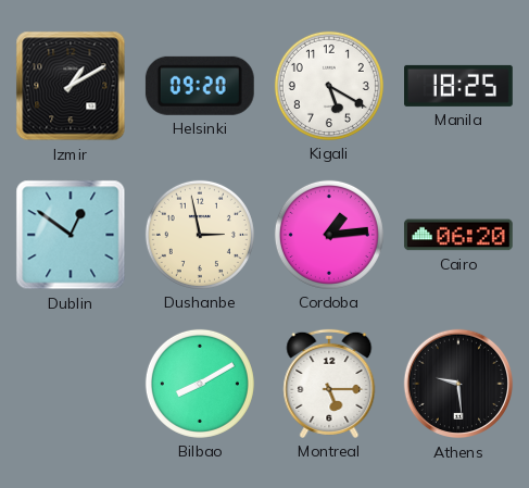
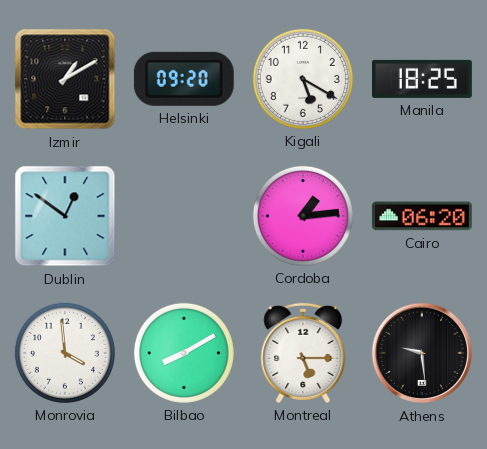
Dushanbe: 2:58 -> none (200, 235)
Monrovia: none -> 3:59 (65, 353)
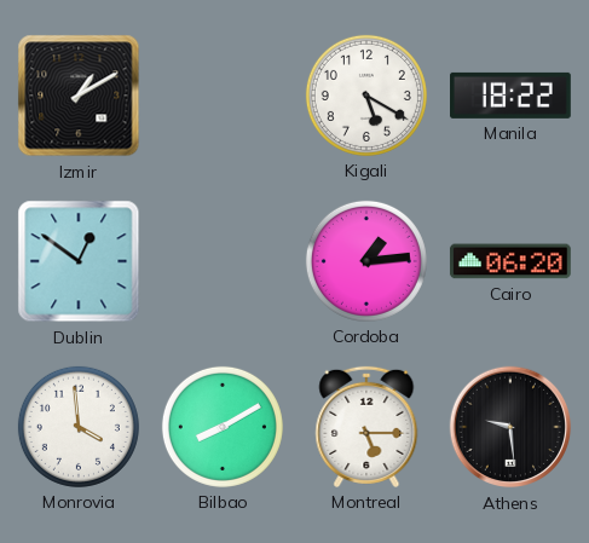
Helsinki: 09:20 -> none (184, 79)
Manila: 18:25 -> 18:22 (512, 96)
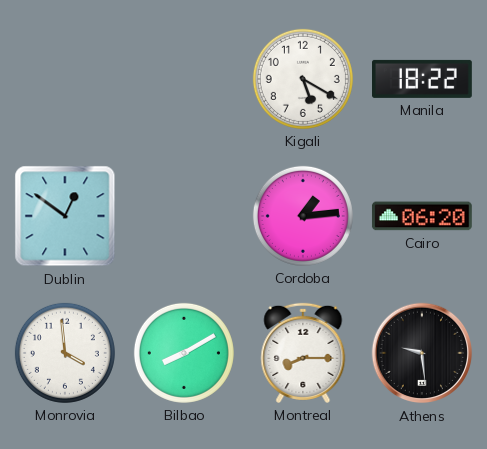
Izmir: 1:10 -> none (79, 96)
Montreal: 5:15 -> 8:15 (303, 353)
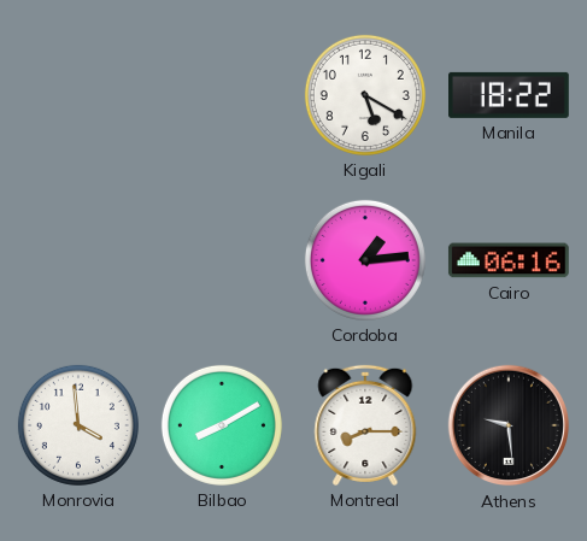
Dublin: 12:51 -> none (65, 216)
Cairo: 06:20 -> 06:16 (509, 260)
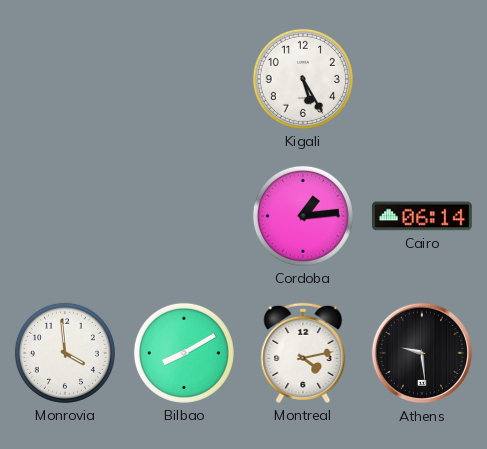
Kigali: 5:20 -> 5:25 (303, 79)
Manila: 18:22 -> none (510, 95)
Cairo: 06:16 -> 06:14 (422, 216)
Montreal: 8:15 -> 4:13 (303, 353)
